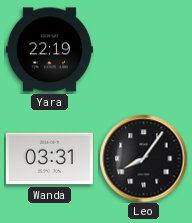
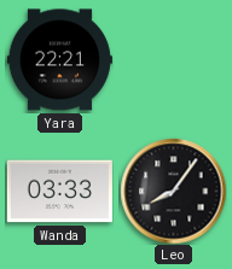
Yara: 22:19 -> 22:21 (59, 60)
Wanda: 03:31 -> 03:33 (59, 192)
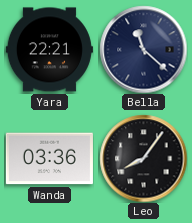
Bella: none -> 11:22 (143, 49)
Wanda: 03:33 -> 03:36 (49, 159)
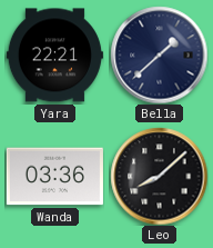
Bella: 11:22 -> 1:38 (159, 54)
Leo: 8:06 -> 8:08 (159, 176)
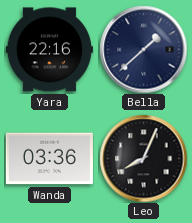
Yara: 22:21 -> 22:16 (49, 50)
Leo: 8:08 -> 8:04 (143, 158)
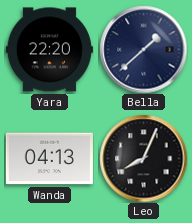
Yara: 22:16 -> 22:20 (49, 50)
Wanda: 03:36 -> 04:13 (49, 159)
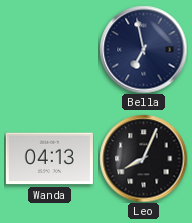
Yara: 22:20 -> none (49, 50)
Bella: 1:38 -> 6:58 (143, 49)
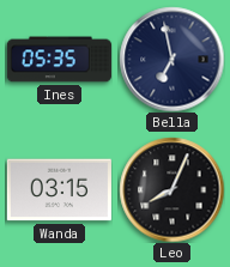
Ines: none -> 05:35 (59, 60)
Wanda: 04:13 -> 03:15 (59, 190)
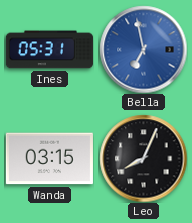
Ines: 05:35 -> 05:31 (49, 50)
Bella dial: navy -> blue (143, 49)
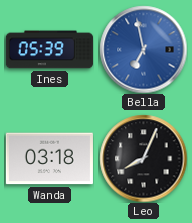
Ines: 05:31 -> 05:39 (49, 50)
Wanda: 03:15 -> 03:18 (49, 159)
